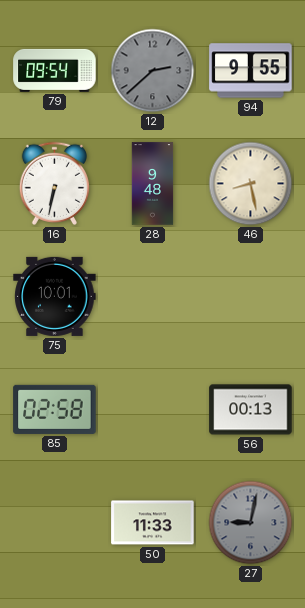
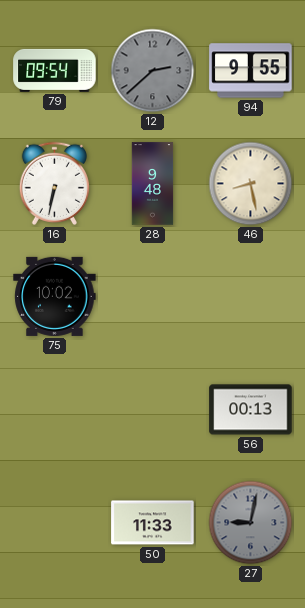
75: 10:01 -> 10:02 (55, 296)
85: 02:58 -> none (55, 409)
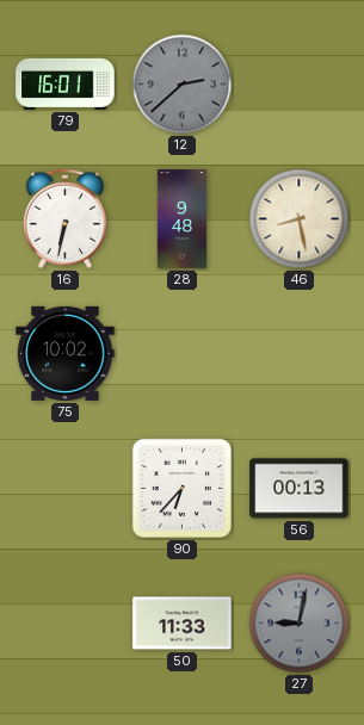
79: 09:54 -> 16:01 (66, 83)
94: 9:55 -> none (251, 71)
90: none -> 6:37 (181, 488)
